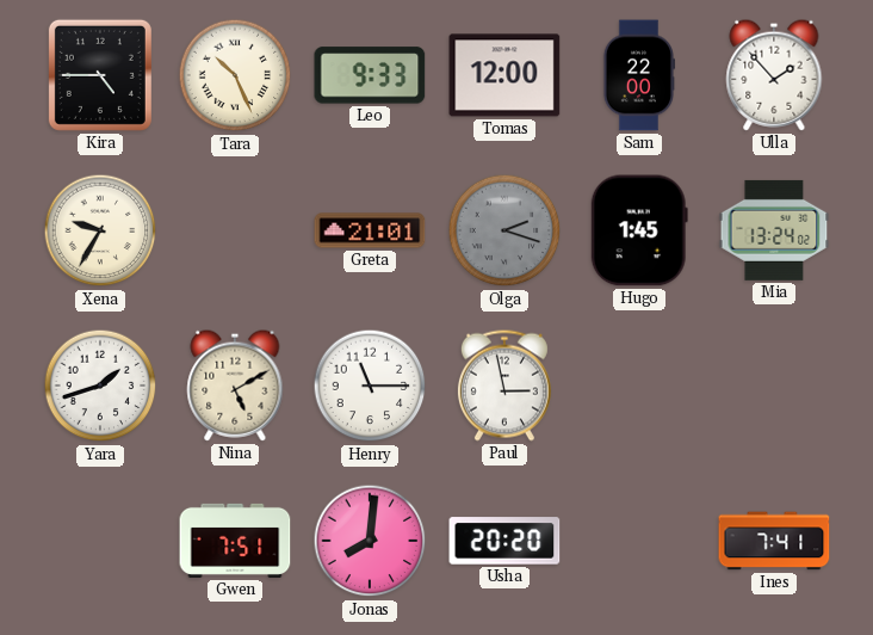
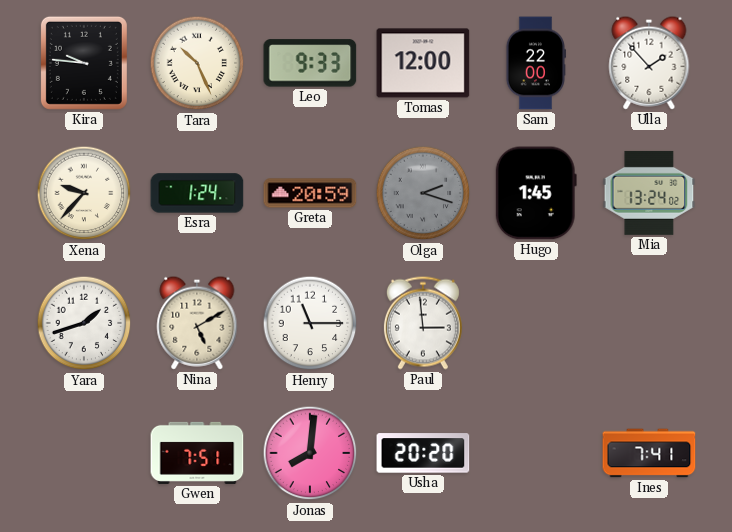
Kira: 4:45 -> 9:46 (84, 63)
Xena: 9:35 -> 9:37 (84, 193)
Esra: none -> 1:24 (197, 193)
Greta: 21:01 -> 20:59 (310, 193)
Paul: 2:58 -> 2:59 (423, 323)
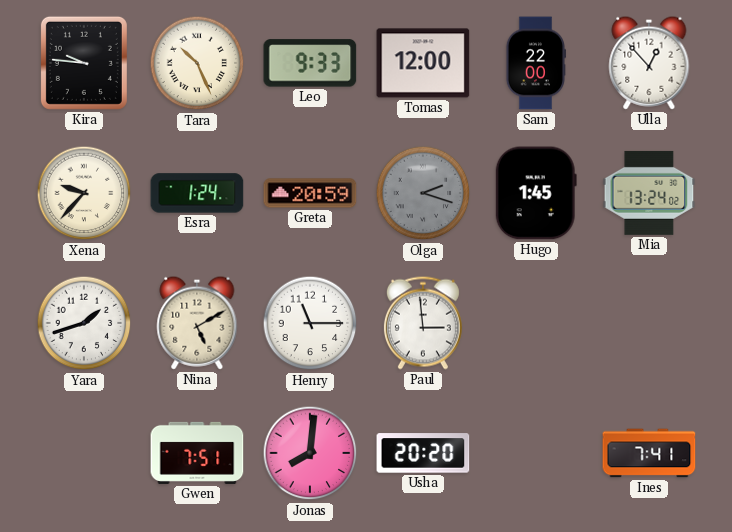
Ulla: 1:53 -> 12:53 (649, 63)
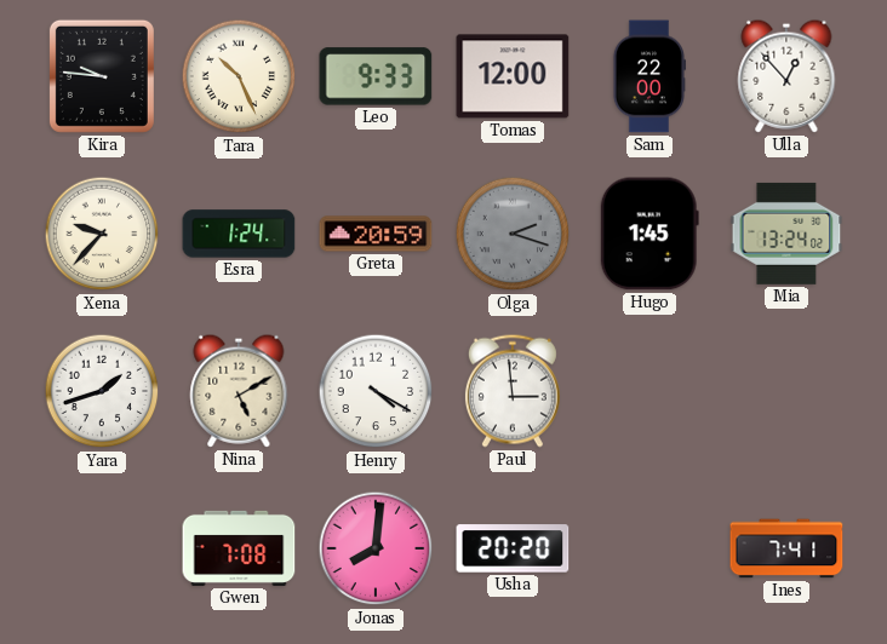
Henry: 11:15 -> 4:20 (376, 391)
Gwen: 7:51 -> 7:08 (239, 548)
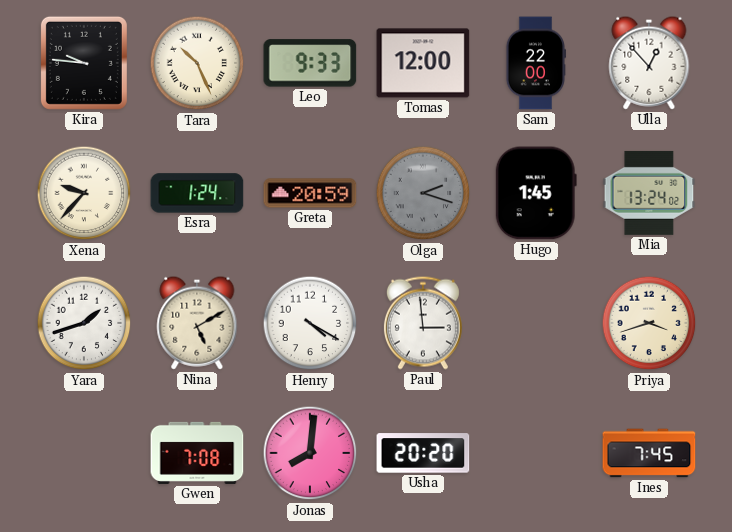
Priya: none -> 3:42 (649, 323)
Ines: 7:41 -> 7:45 (649, 453)
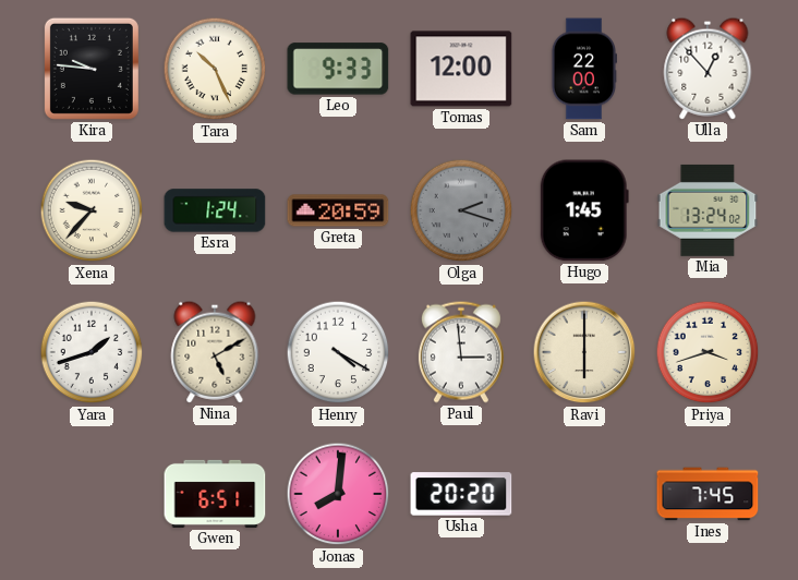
Ravi: none -> 6:00 (584, 352)
Gwen: 7:08 -> 6:51 (215, 494)
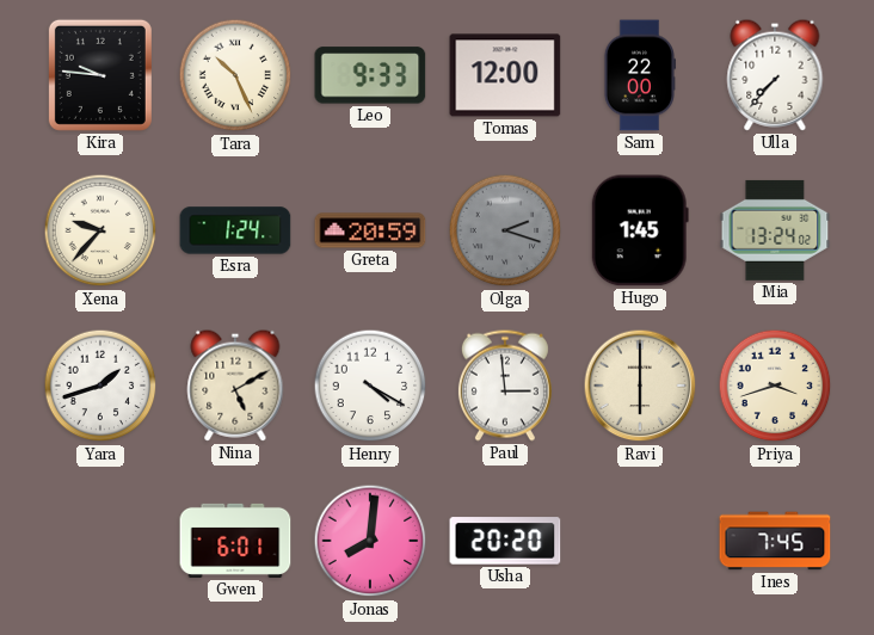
Ulla: 12:53 -> 7:37 (775, 75)
Gwen: 6:51 -> 6:01 (235, 541)
